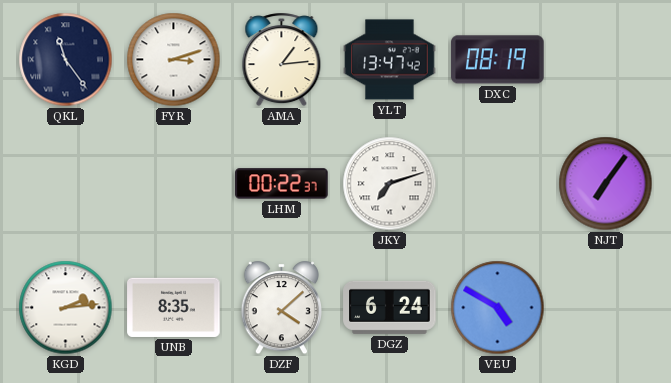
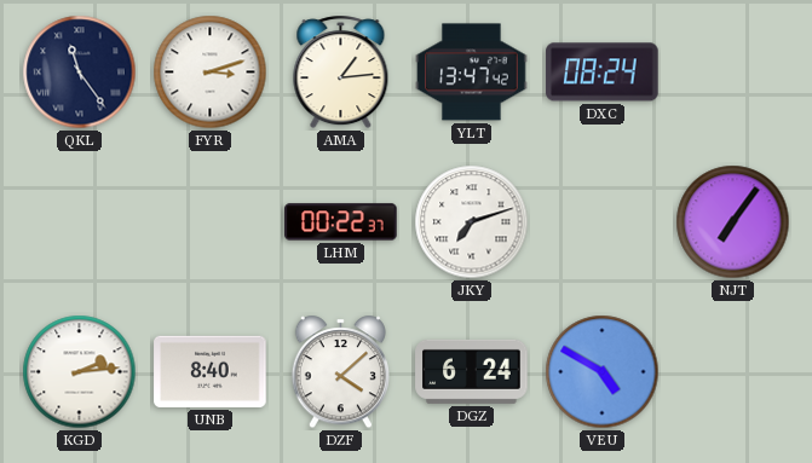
DXC: 08:19 -> 08:24 (603, 73)
UNB: 8:35 -> 8:40 (211, 371)
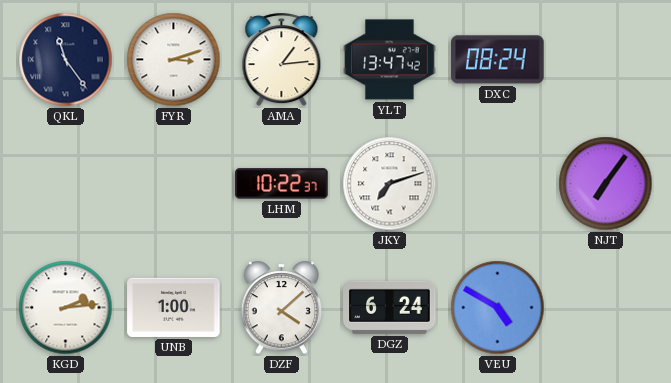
LHM: 00:22 -> 10:22 (282, 184)
UNB: 8:40 -> 1:00 (174, 307)
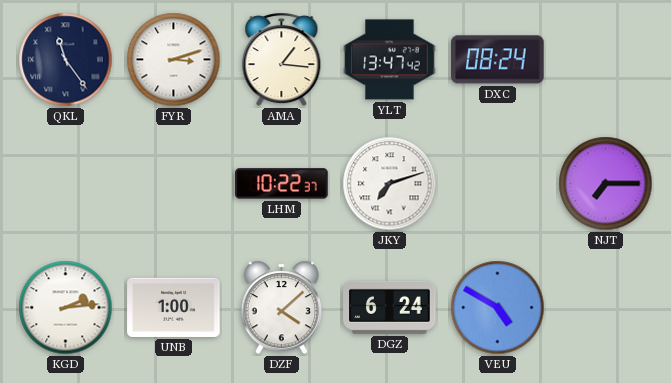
AMA: 1:14 -> 1:16 (282, 60)
NJT: 7:06 -> 7:15 (606, 184)
